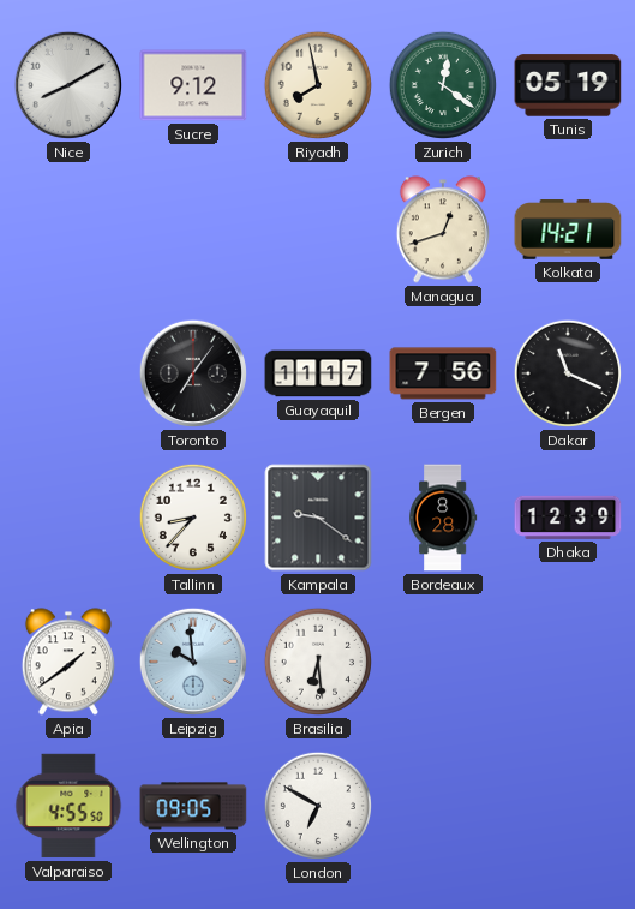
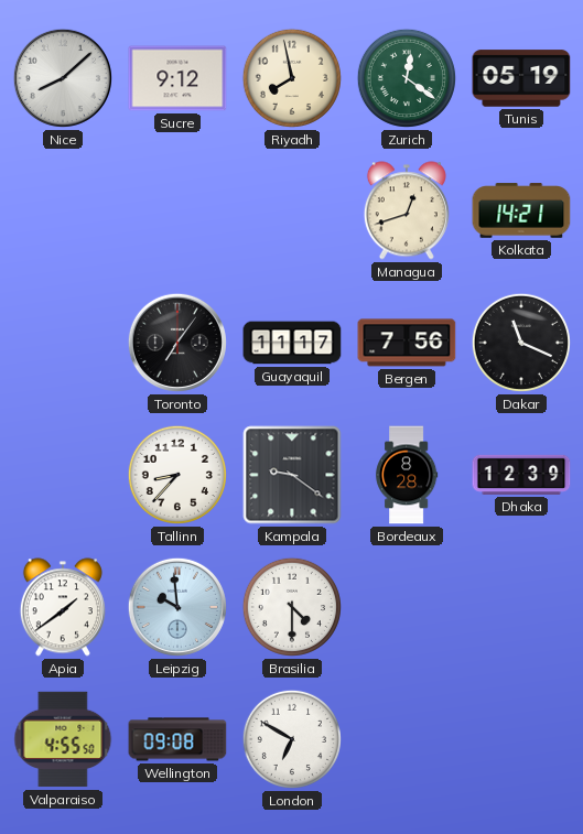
Nice: 8:10 -> 8:08 (63, 78)
Brasilia: 6:29 -> 4:30 (292, 607)
Wellington: 09:05 -> 09:08 (177, 739)
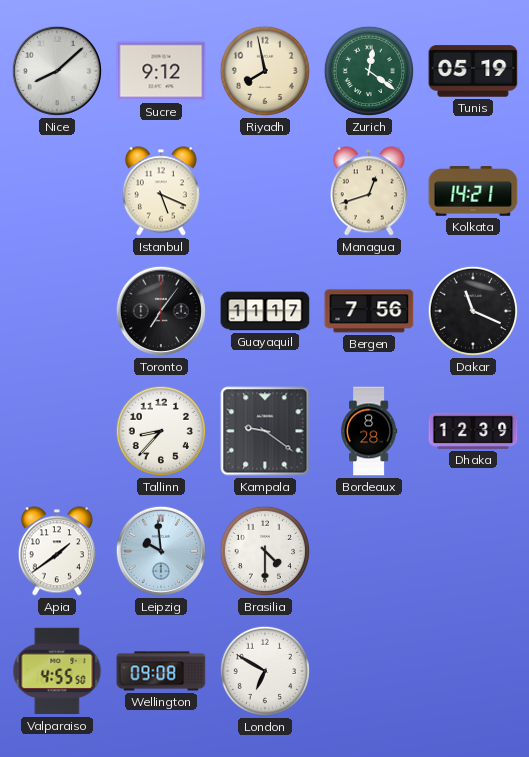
Istanbul: none -> 5:19 (161, 191)
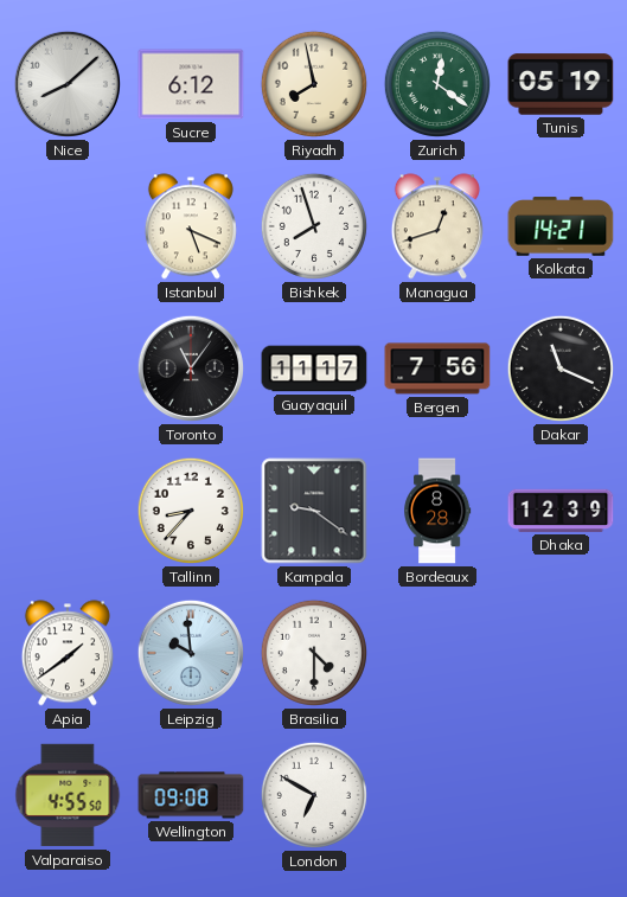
Sucre: 9:12 -> 6:12 (191, 84)
Bishkek: none -> 7:57 (314, 226)
Toronto: 7:06 -> 11:06 (191, 369)
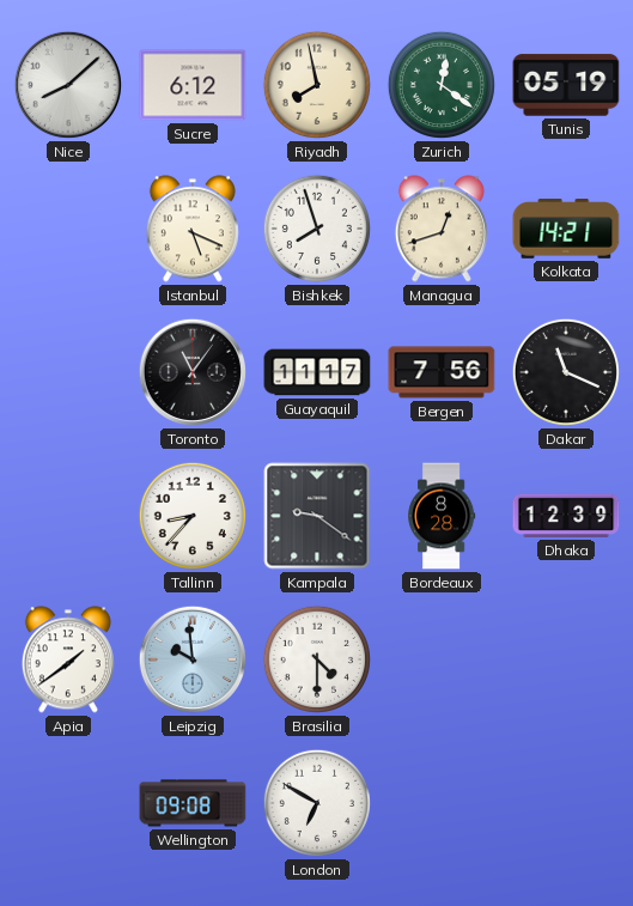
Valparaiso: 4:55 -> none (68, 795)
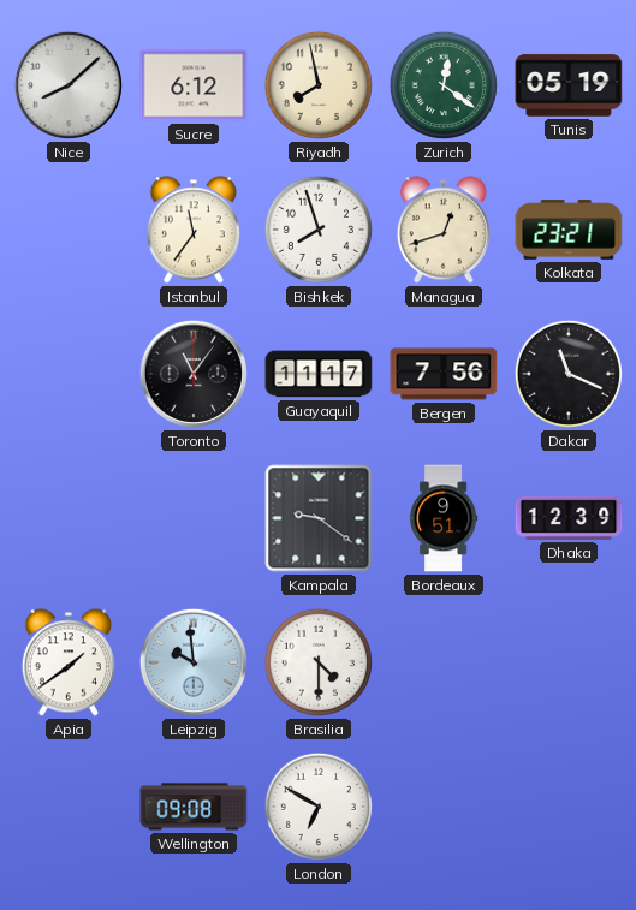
Istanbul: 5:19 -> 11:36 (194, 230)
Kolkata: 14:21 -> 23:21 (569, 230)
Tallinn: 8:37 -> none (193, 516)
Bordeaux: 8:28 -> 9:51 (444, 518)
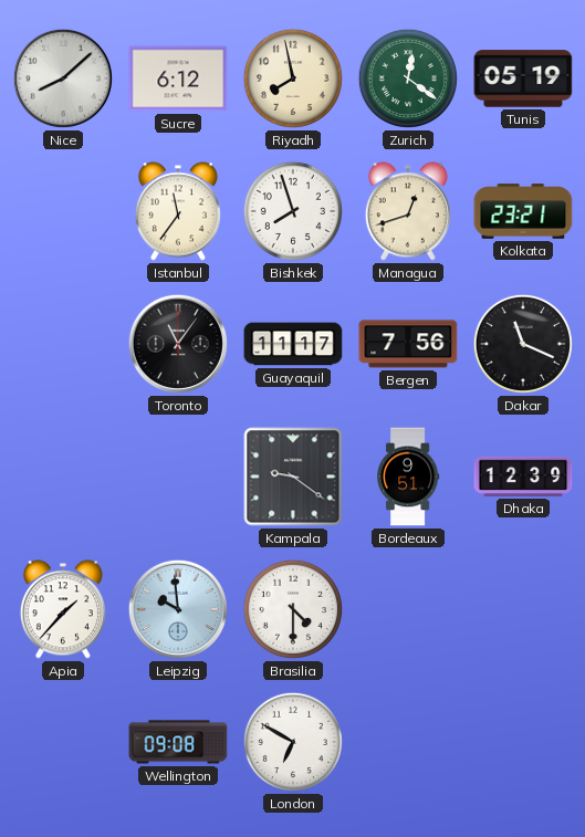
Apia: 1:39 -> 1:37 (63, 609)
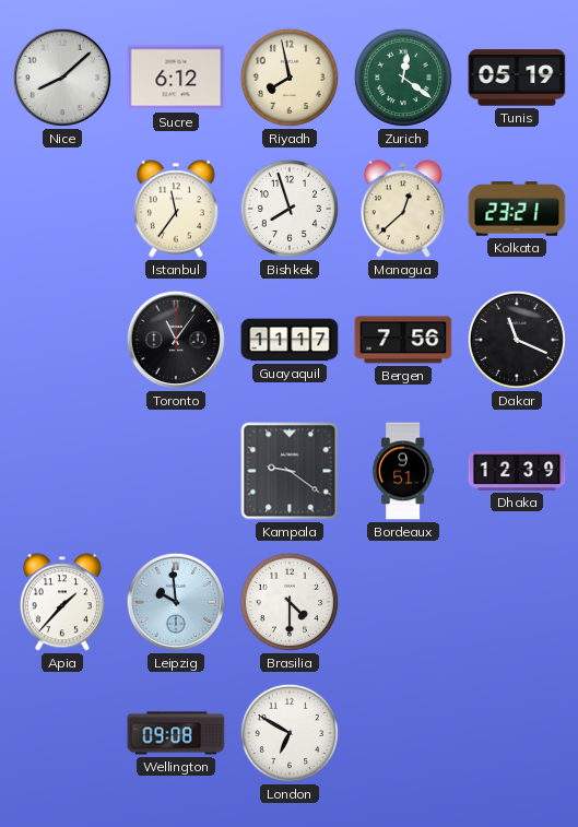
Managua: 12:42 -> 12:38 (403, 209)
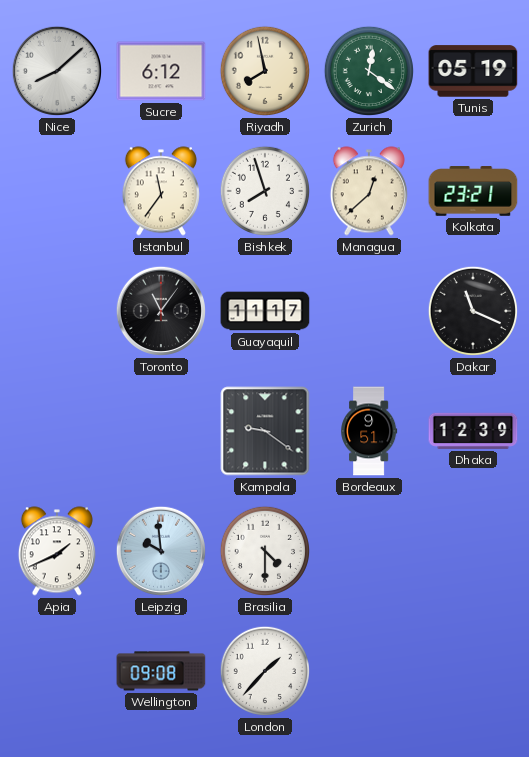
Bergen: 7:56 -> none (403, 340)
Apia: 1:37 -> 1:41 (57, 551)
London: 6:50 -> 1:37 (265, 671)
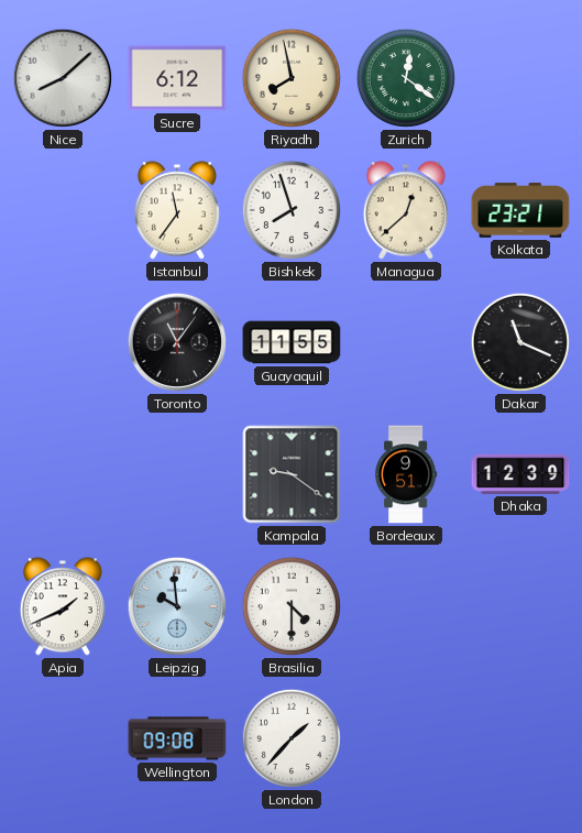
Tunis: 05:19 -> none (473, 71)
Guayaquil: 11:17 -> 11:55 (292, 342)
